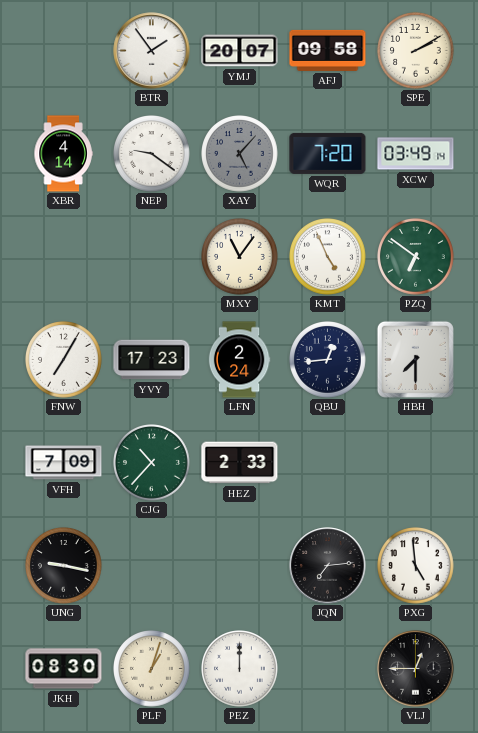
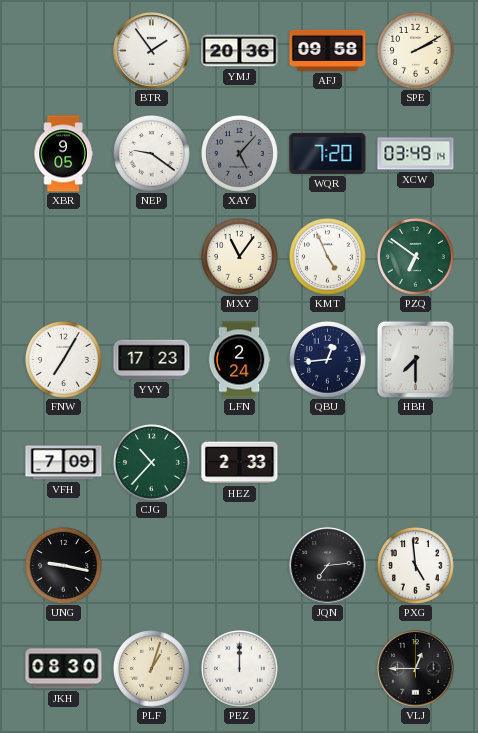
YMJ: 20:07 -> 20:36 (240, 51)
XBR: 4:14 -> 9:05 (63, 154)
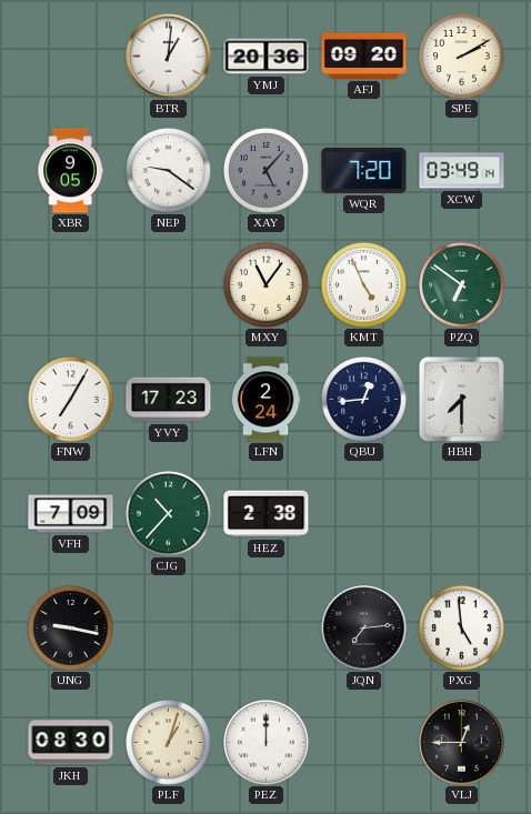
BTR: 1:54 -> 1:01 (169, 57)
AFJ: 09:58 -> 09:20 (364, 56)
HEZ: 2:33 -> 2:38 (267, 514)
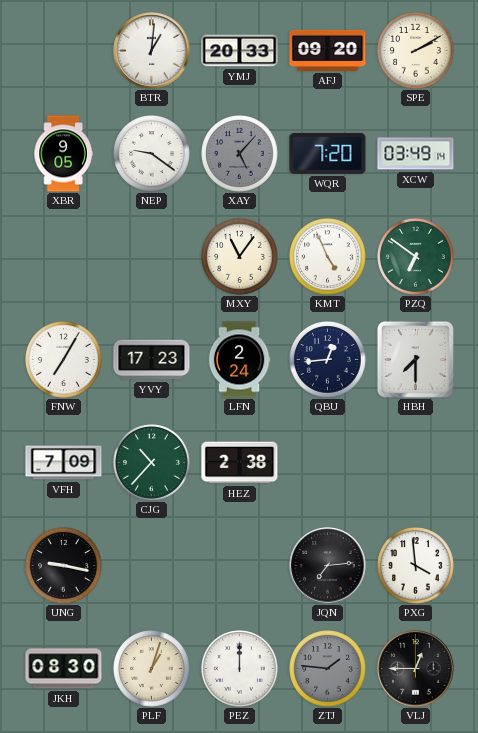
YMJ: 20:36 -> 20:33 (240, 51)
PXG: 4:59 -> 3:59 (416, 566)
ZTJ: none -> 1:46 (328, 669)
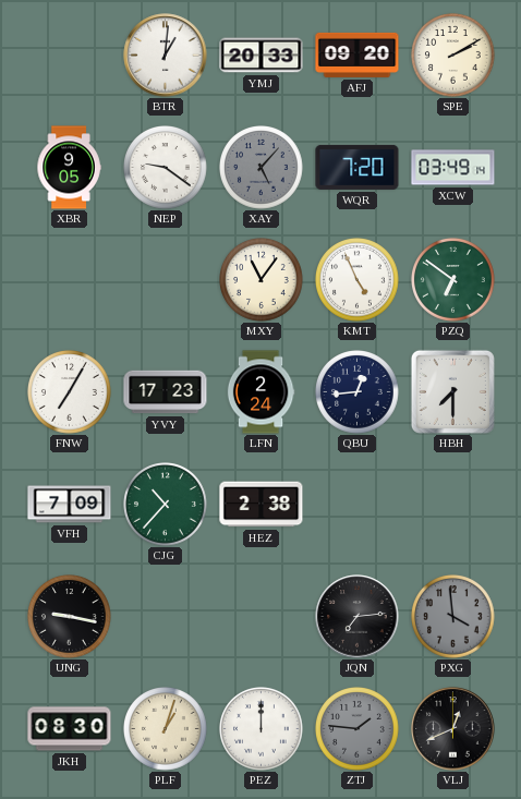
PXG dial: white -> grey (453, 617)
VLJ: 12:45 -> 12:41 (453, 729)
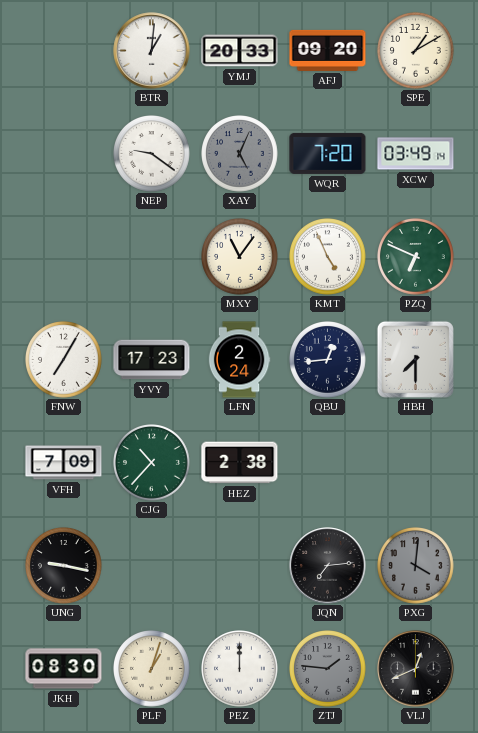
SPE: 2:10 -> 1:10 (416, 51)
XBR: 9:05 -> none (69, 168)
XAY: 5:07 -> 5:04 (240, 154)
PZQ: 6:51 -> 6:49 (416, 257)
PXG: 3:59 -> 4:01 (416, 566)
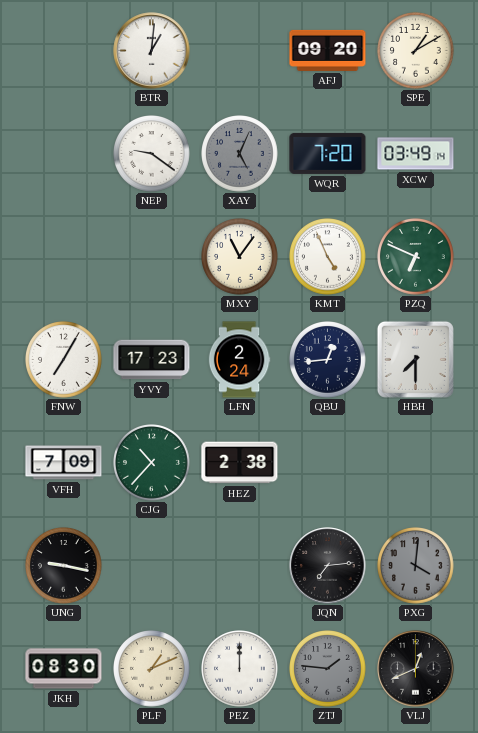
YMJ: 20:33 -> none (240, 51)
PLF: 1:03 -> 1:11 (152, 669)
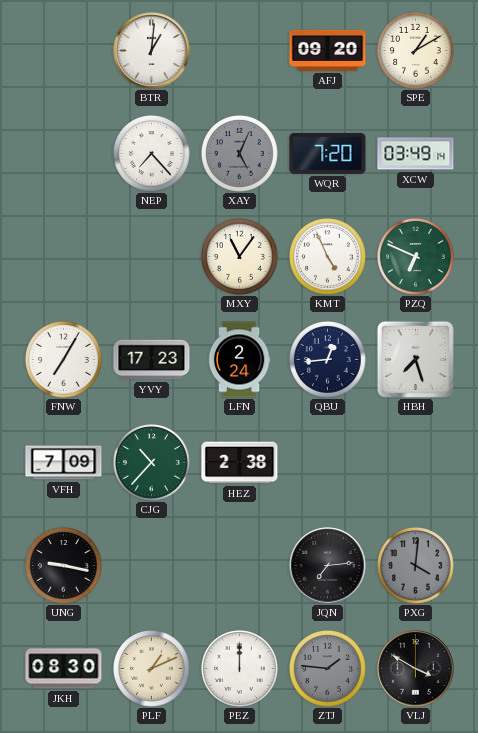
NEP: 9:21 -> 7:23 (152, 154)
HBH: 7:30 -> 7:27 (415, 359)
VLJ: 12:41 -> 3:50 (416, 669)
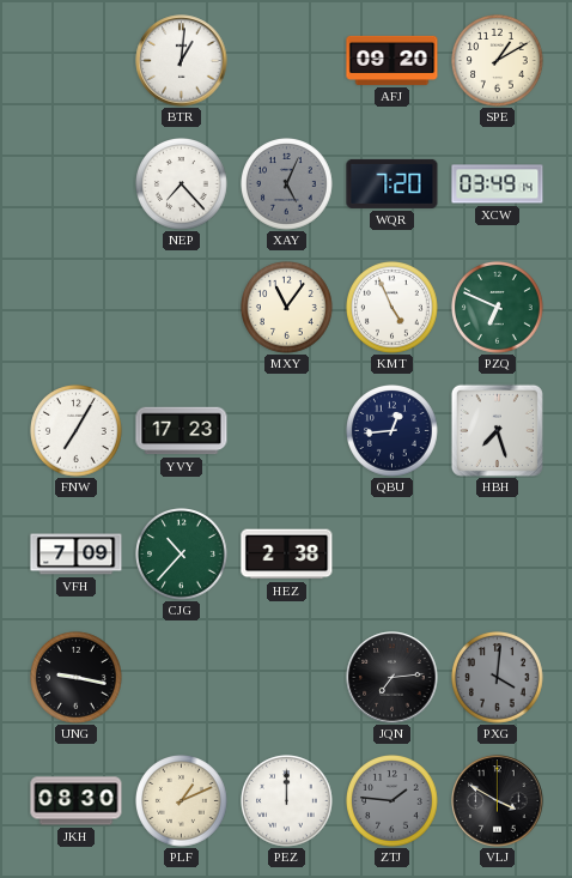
LFN: 2:24 -> none (239, 360)
